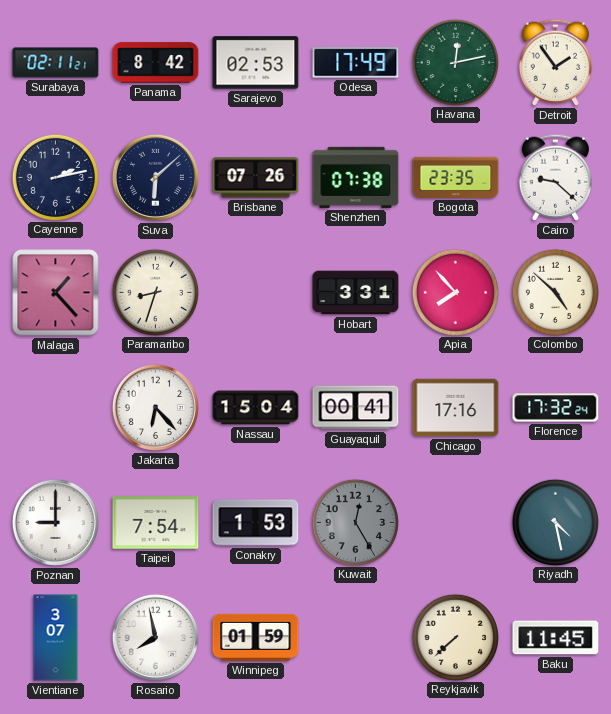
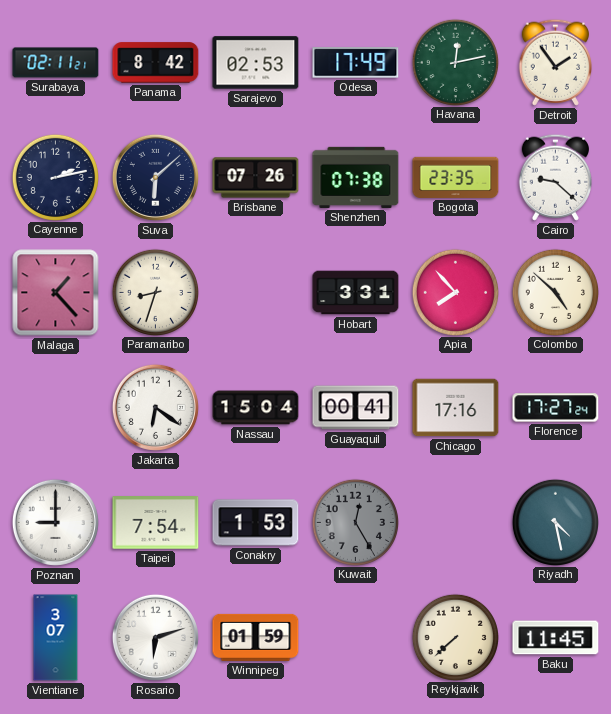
Jakarta: 6:23 -> 6:21 (155, 407)
Florence: 17:32 -> 17:27 (556, 408)
Rosario: 7:58 -> 6:12 (155, 637)
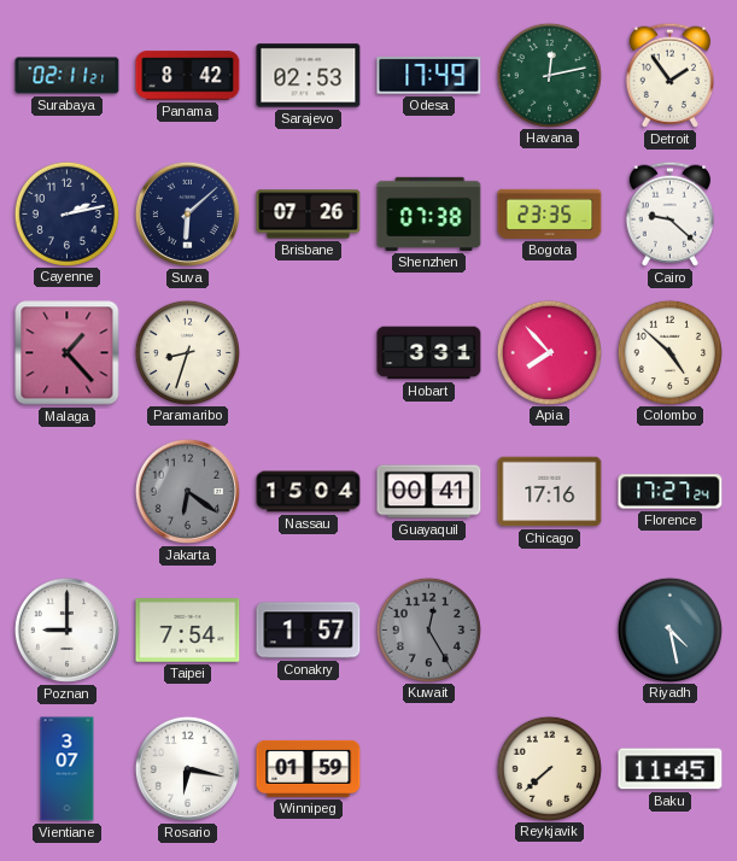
Jakarta dial: white -> grey (187, 491)
Conakry: 1:53 -> 1:57 (309, 631)
Rosario: 6:12 -> 6:17 (187, 768)
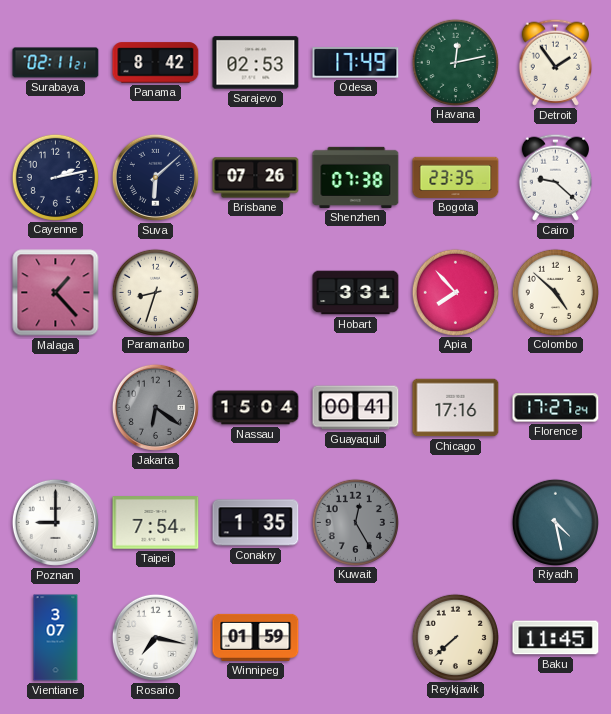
Conakry: 1:57 -> 1:35 (256, 523)
Rosario: 6:17 -> 7:17 (155, 637)
